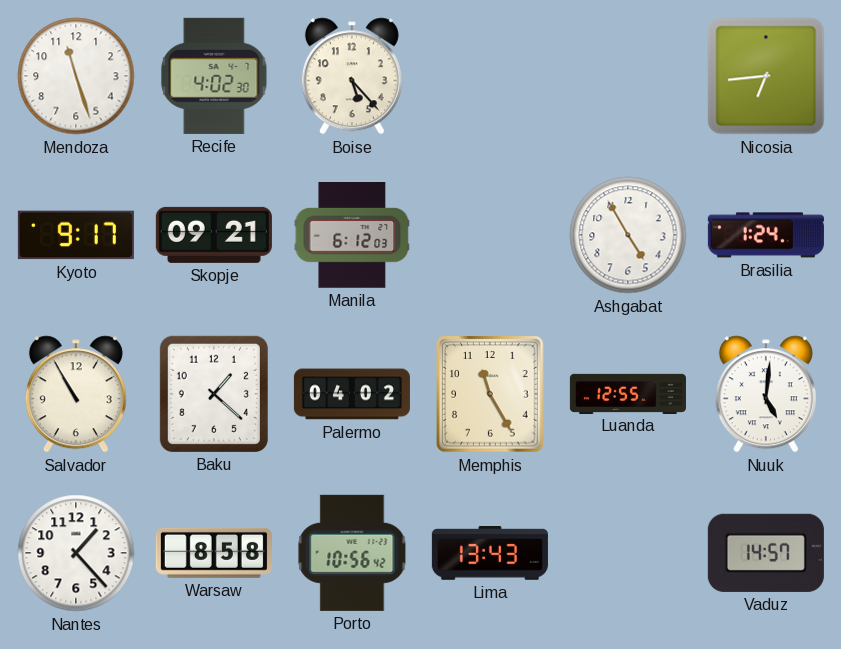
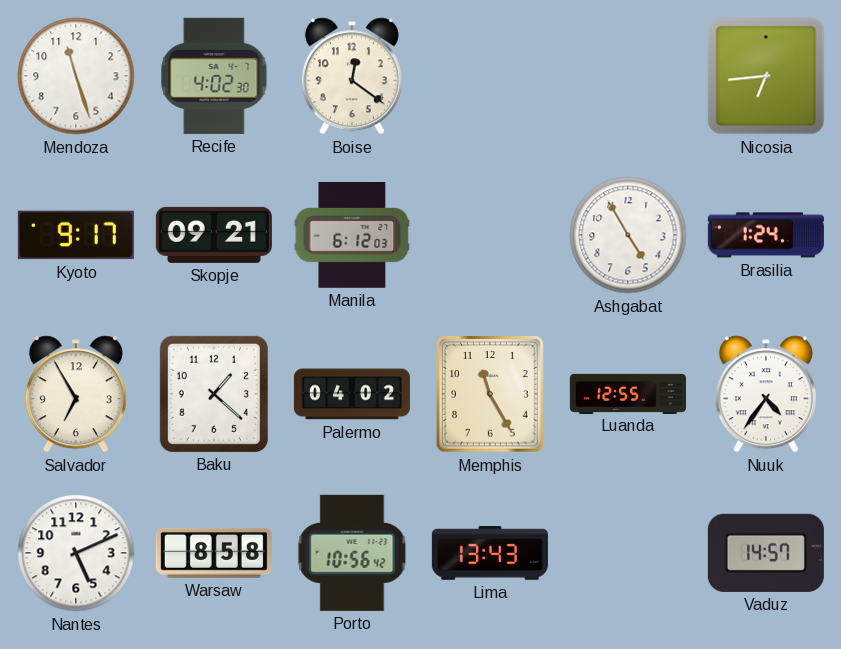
Boise: 5:23 -> 12:21 (352, 76)
Salvador: 10:55 -> 6:55 (76, 394)
Nuuk: 5:01 -> 4:36 (766, 394)
Nantes: 1:23 -> 5:11 (76, 553)
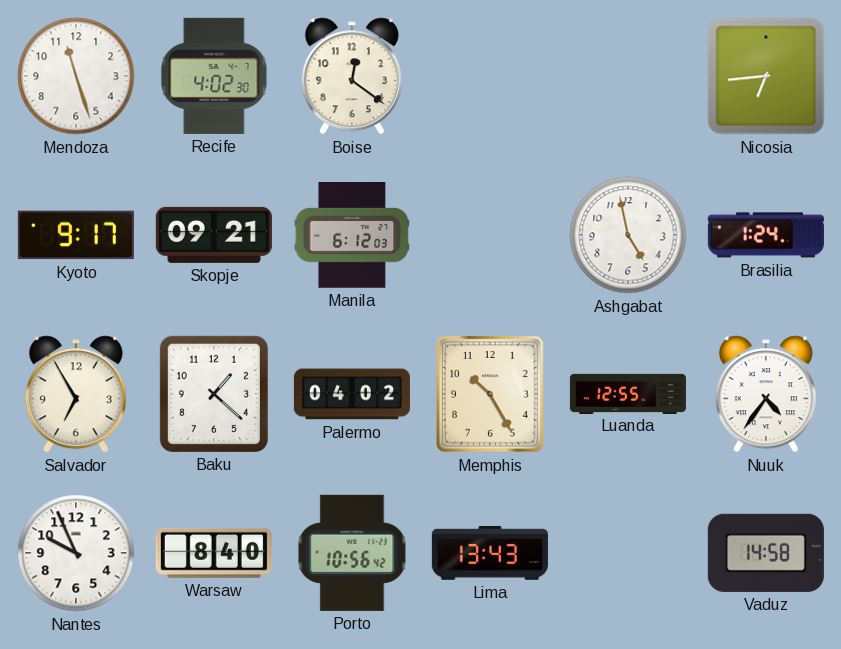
Ashgabat: 4:55 -> 4:58 (628, 235)
Memphis: 11:25 -> 10:25 (490, 394)
Nantes: 5:11 -> 9:56 (76, 553)
Warsaw: 8:58 -> 8:40 (214, 553)
Vaduz: 14:57 -> 14:58 (766, 553)
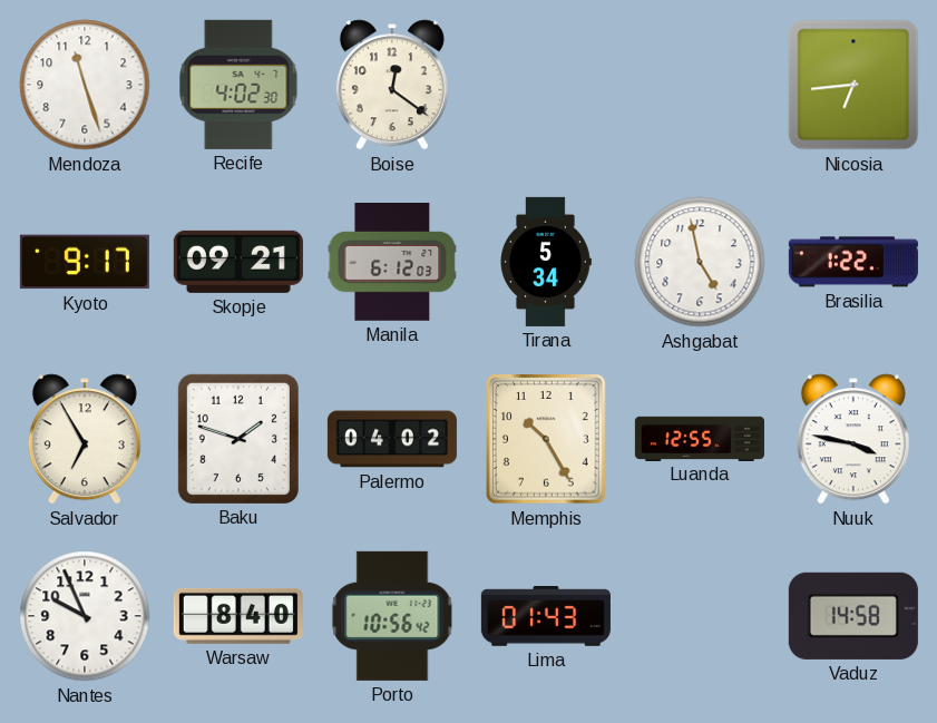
Tirana: none -> 5:34 (546, 262)
Brasilia: 1:24 -> 1:22 (853, 262)
Baku: 1:22 -> 1:48 (238, 439)
Nuuk: 4:36 -> 3:47 (853, 439)
Lima: 13:43 -> 01:43 (546, 617)
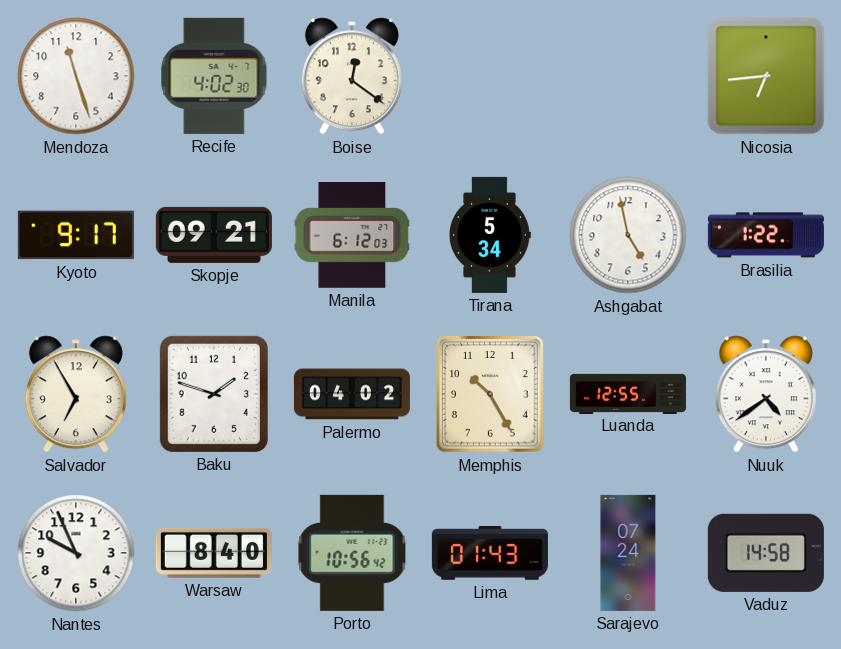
Nuuk: 3:47 -> 4:39 (766, 394)
Sarajevo: none -> 07:24 (628, 553)
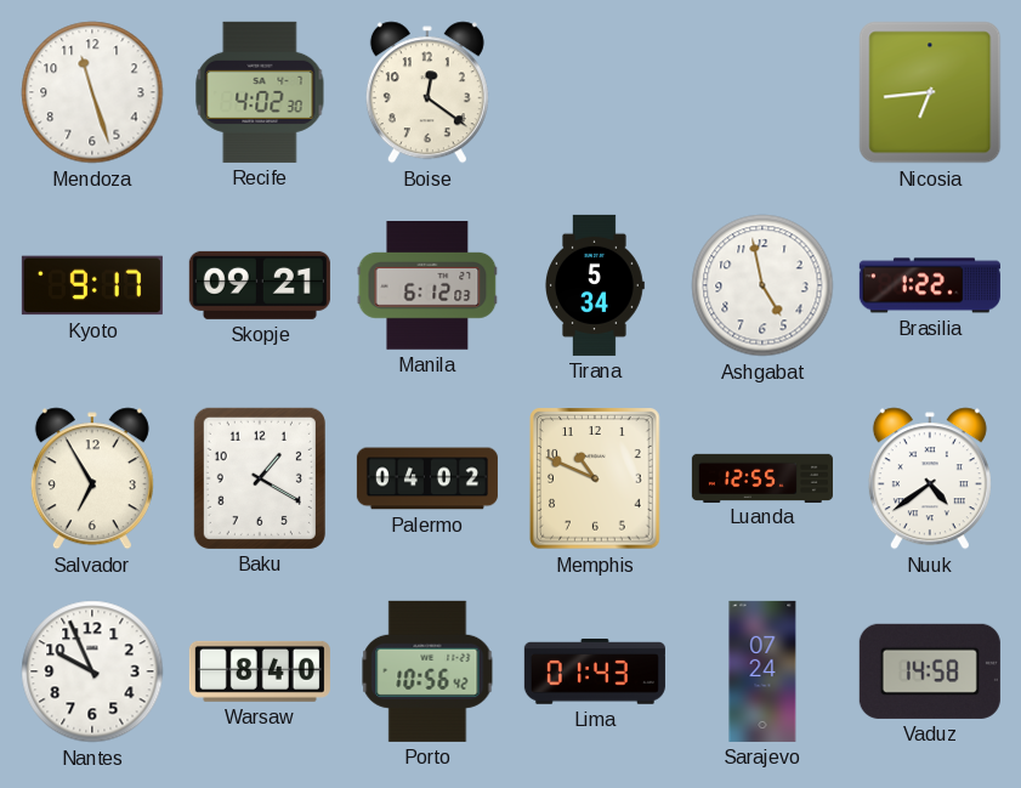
Baku: 1:48 -> 1:20 (260, 478)
Memphis: 10:25 -> 10:49 (595, 478)
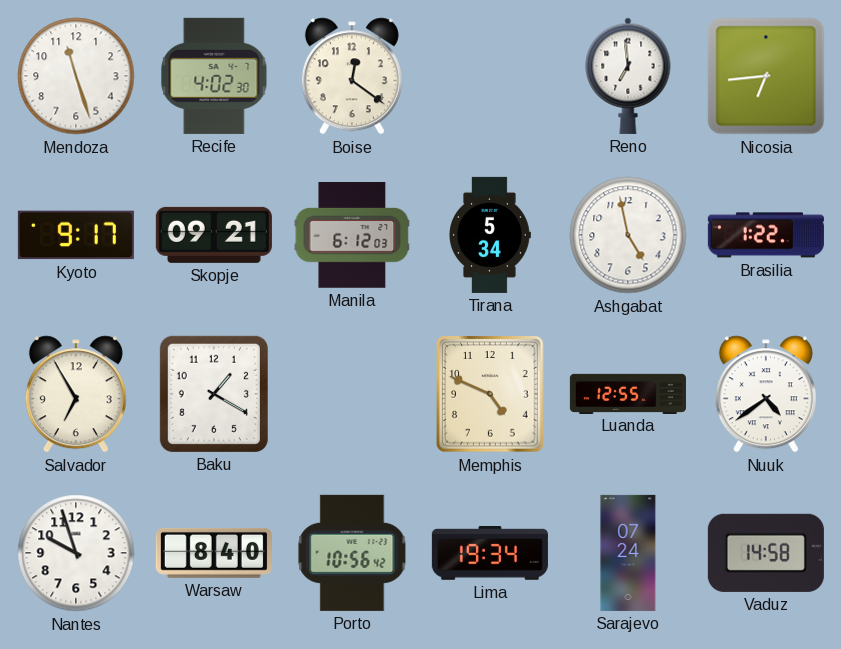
Reno: none -> 6:59 (628, 76)
Palermo: 04:02 -> none (427, 478)
Memphis: 10:49 -> 4:49 (490, 394)
Nantes: 9:56 -> 9:57 (76, 553)
Lima: 01:43 -> 19:34 (490, 554)
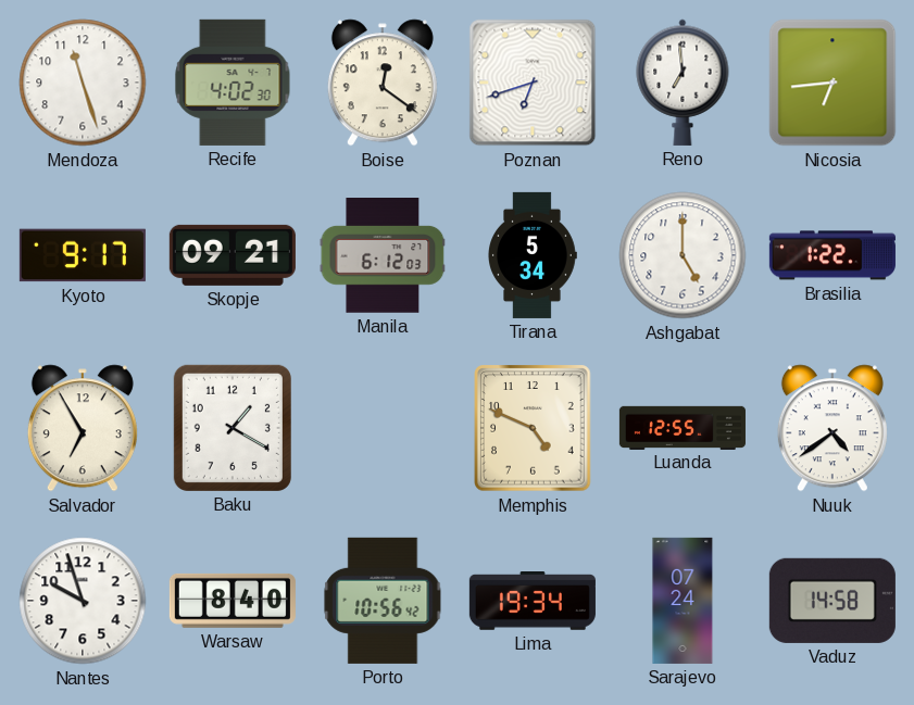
Poznan: none -> 6:42 (533, 83)
Ashgabat: 4:58 -> 5:00 (683, 255)
